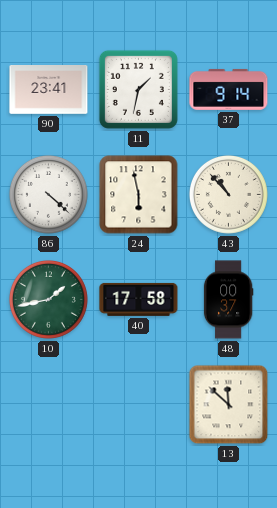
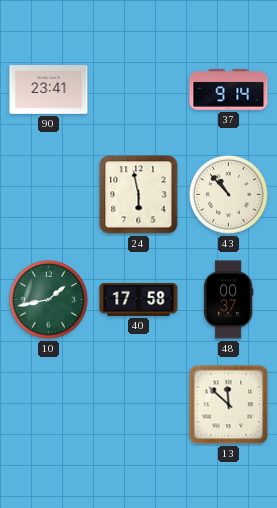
11: 1:32 -> none (138, 89)
86: 4:22 -> none (48, 194)
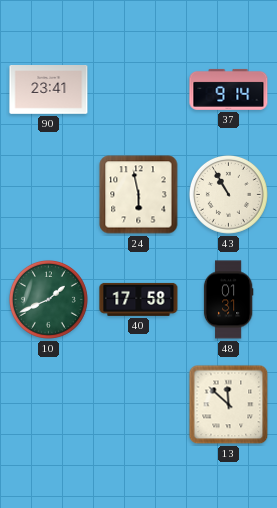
43: 10:53 -> 10:55 (228, 194)
10: 1:43 -> 1:41 (48, 299)
48: 00:37 -> 01:31 (228, 300)
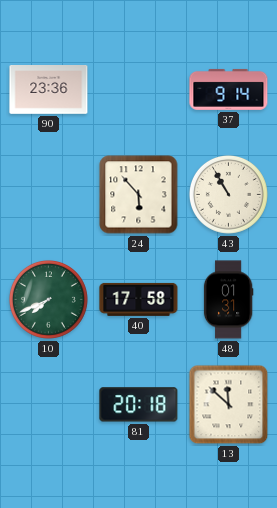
90: 23:41 -> 23:36 (49, 90)
24: 5:58 -> 5:53 (139, 195)
10: 1:41 -> 7:41 (48, 299)
81: none -> 20:18 (139, 405)
